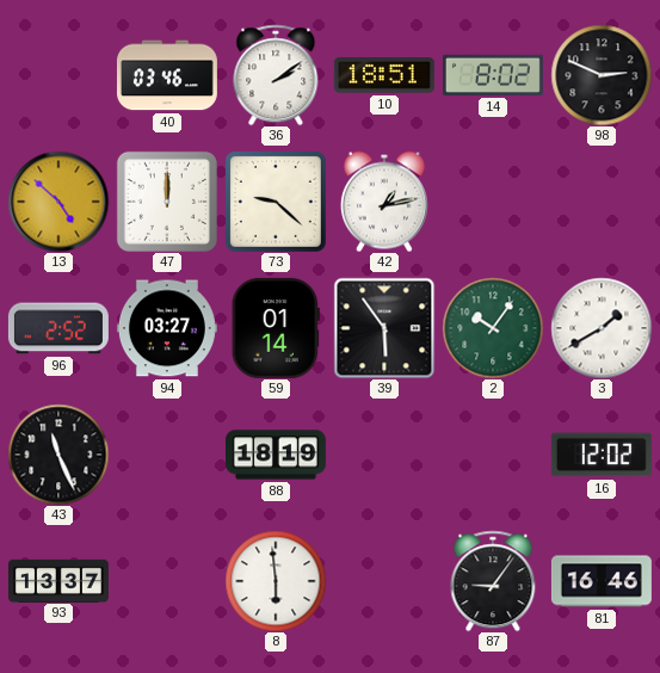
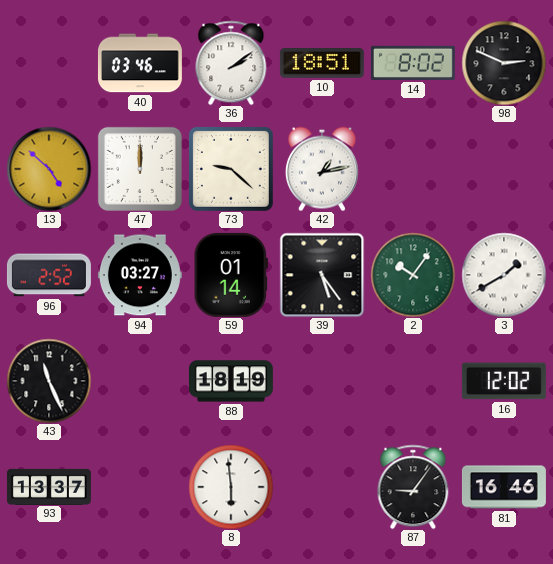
39: 5:54 -> 5:24 (322, 275)
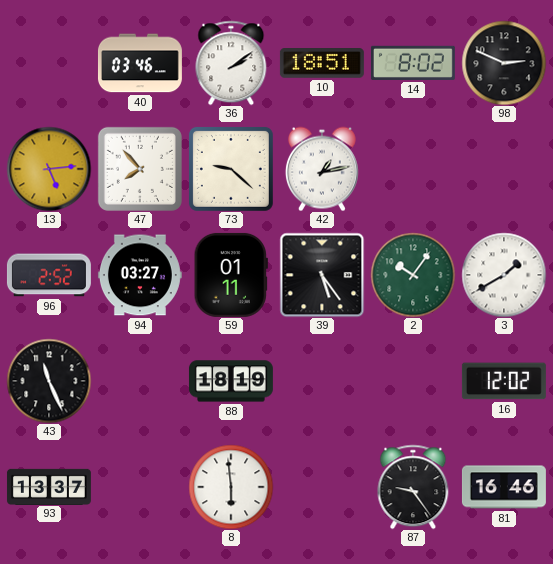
13: 4:52 -> 5:14 (49, 169)
47: 12:00 -> 7:53 (140, 169)
59: 01:14 -> 01:11 (231, 275)
87: 9:06 -> 9:24 (413, 487)
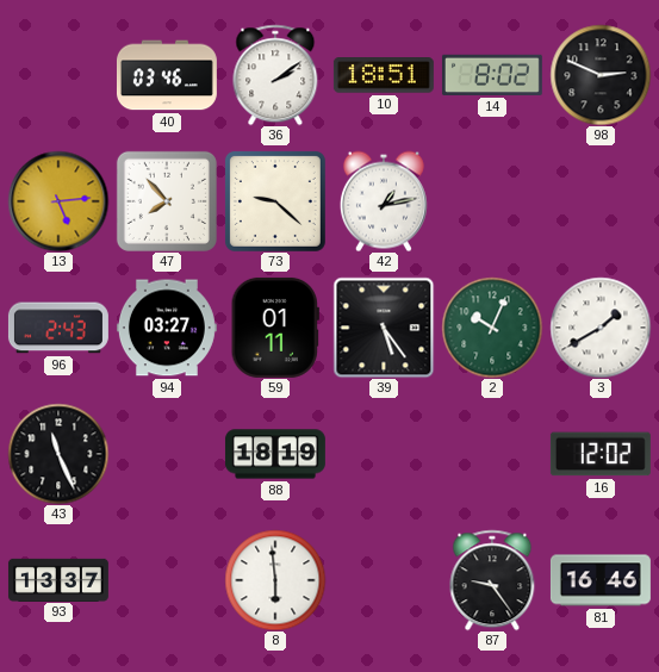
96: 2:52 -> 2:43 (58, 328)
2: 10:06 -> 10:04 (492, 328)
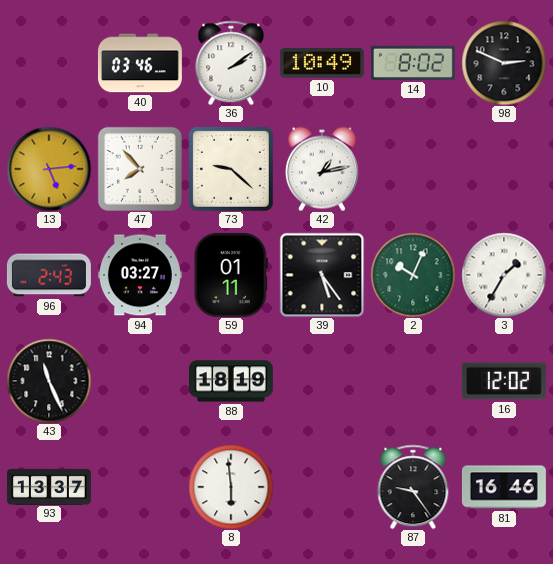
10: 18:51 -> 10:49 (322, 63)
3: 1:40 -> 1:35 (504, 275)
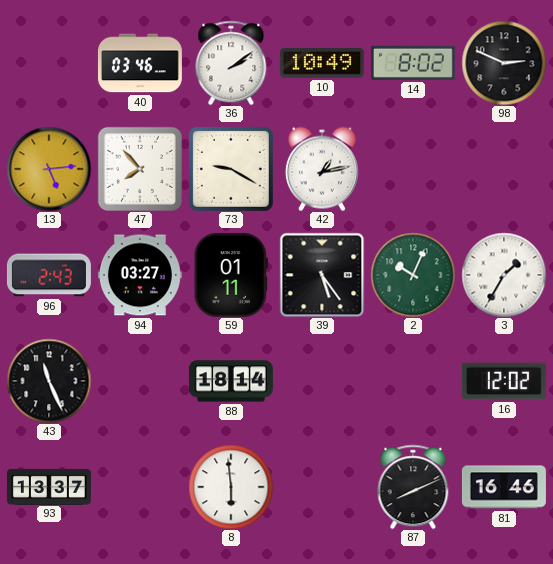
73: 9:22 -> 9:20 (231, 169)
88: 18:19 -> 18:14 (231, 381)
87: 9:24 -> 8:11 (413, 487)
